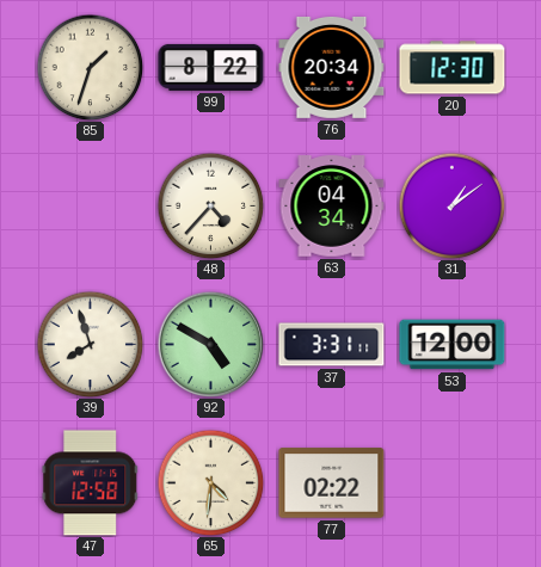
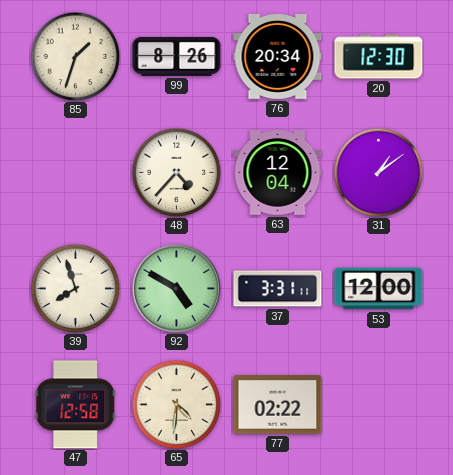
99: 8:22 -> 8:26 (177, 56)
63: 04:34 -> 12:04 (278, 173)
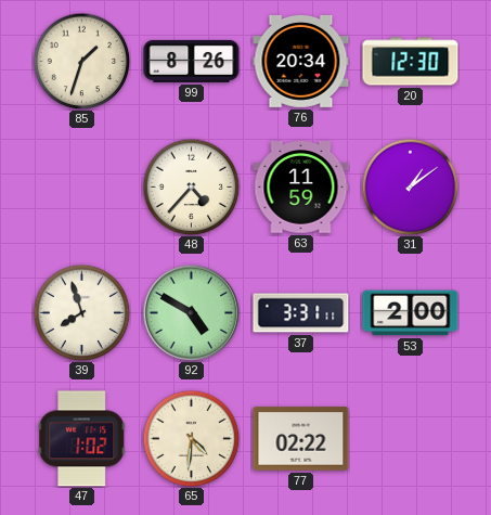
63: 12:04 -> 11:59 (301, 188)
53: 12:00 -> 2:00 (411, 313)
47: 12:58 -> 1:02 (82, 439)
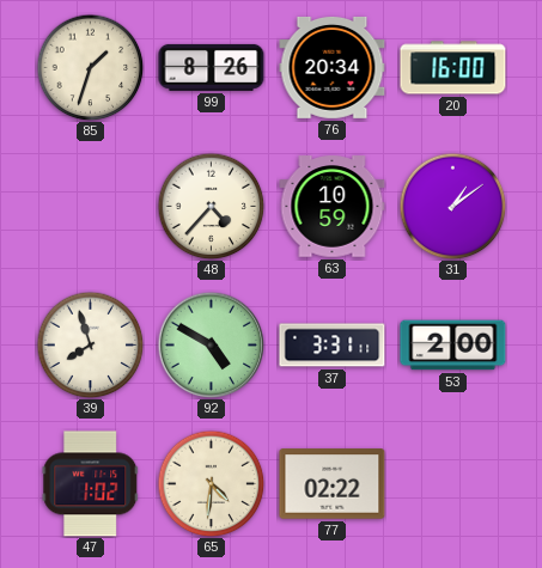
20: 12:30 -> 16:00 (453, 68)
63: 11:59 -> 10:59 (333, 207)
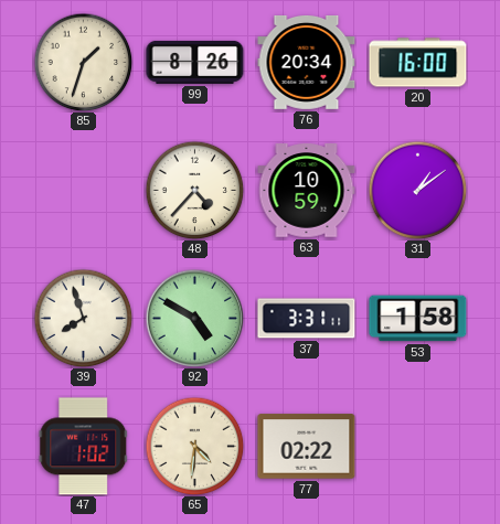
53: 2:00 -> 1:58 (418, 319)
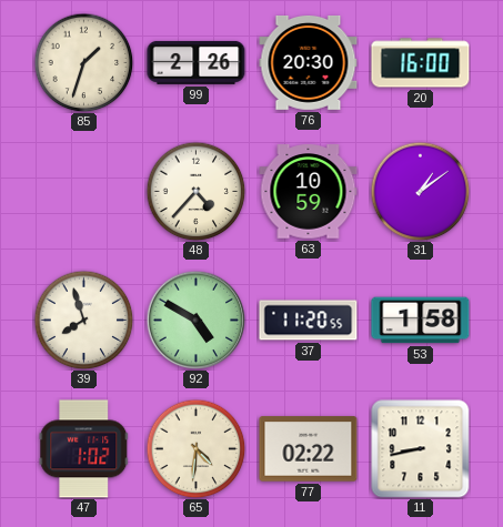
99: 8:26 -> 2:26 (197, 62)
76: 20:34 -> 20:30 (309, 62)
37: 3:31 -> 11:20 (309, 321)
11: none -> 8:43 (421, 449)
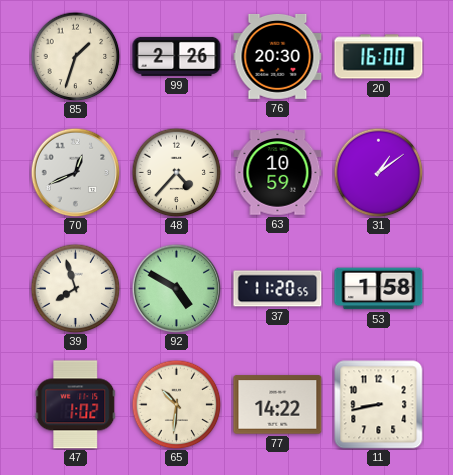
70: none -> 12:41 (75, 172)
65: 4:31 -> 10:31 (176, 404)
77: 02:22 -> 14:22 (278, 405)
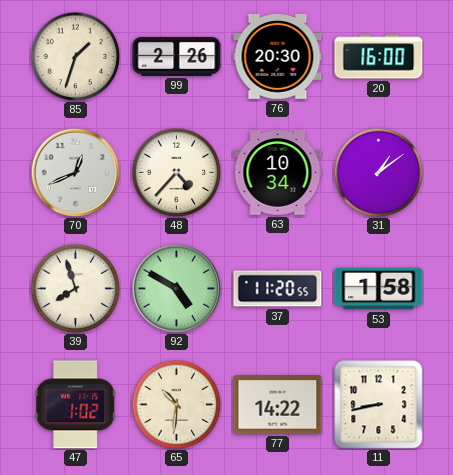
63: 10:59 -> 10:34 (278, 173)
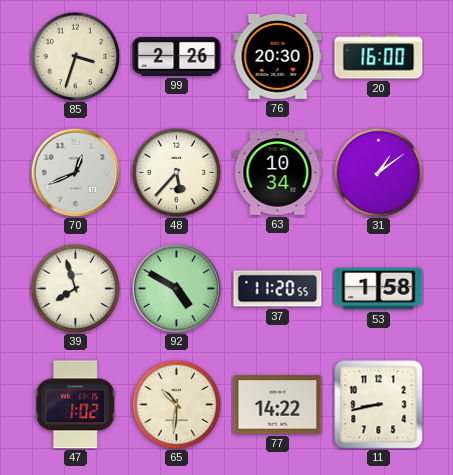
85: 1:33 -> 3:33 (75, 56)
48: 4:37 -> 5:37 (176, 172)
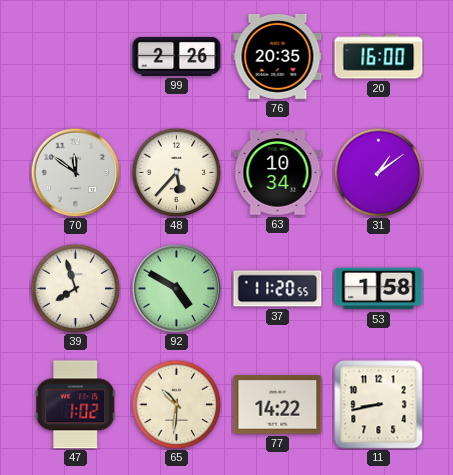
85: 3:33 -> none (75, 56)
76: 20:30 -> 20:35 (278, 56)
70: 12:41 -> 11:51 (75, 172)
